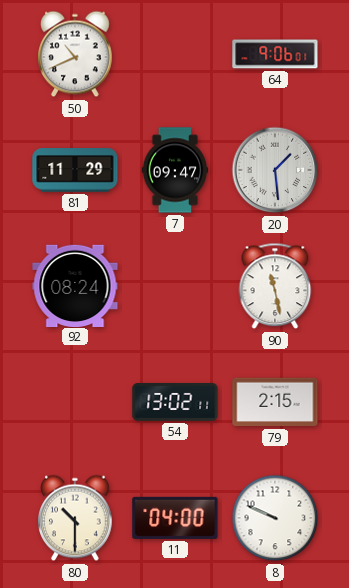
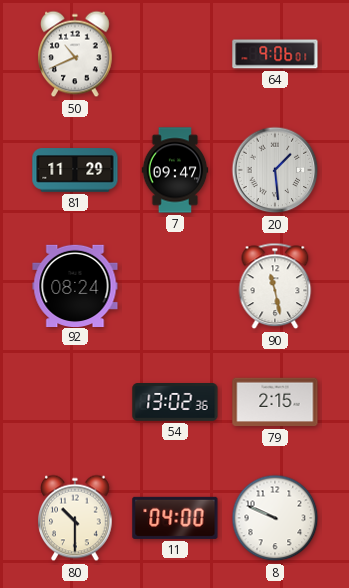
54: 13:02:11 -> 13:02:36 (175, 403)
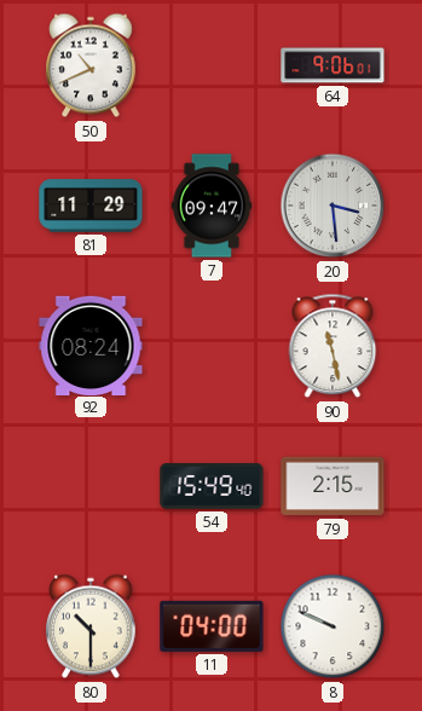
20: 1:29 -> 3:29 (333, 206)
54: 13:02 -> 15:49 (212, 487)
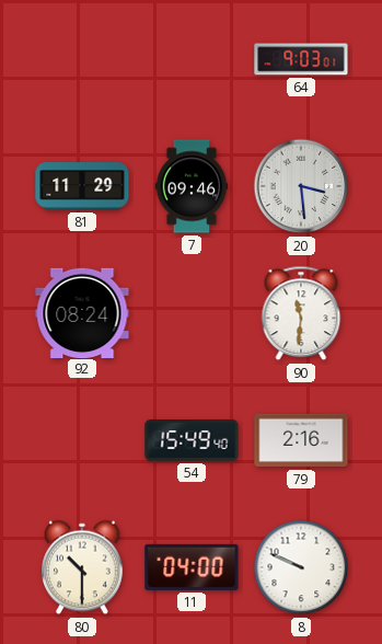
50: 10:41 -> none (92, 65)
64: 9:06 -> 9:03 (301, 59)
7: 09:47 -> 09:46 (192, 186)
90: 11:28 -> 11:31 (301, 313)
79: 2:15 -> 2:16 (301, 440)
